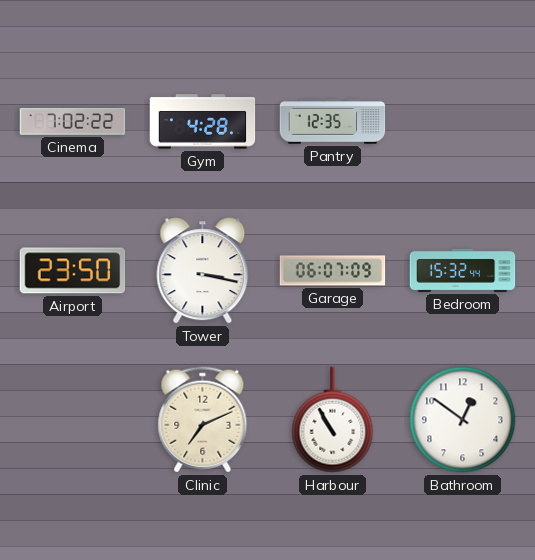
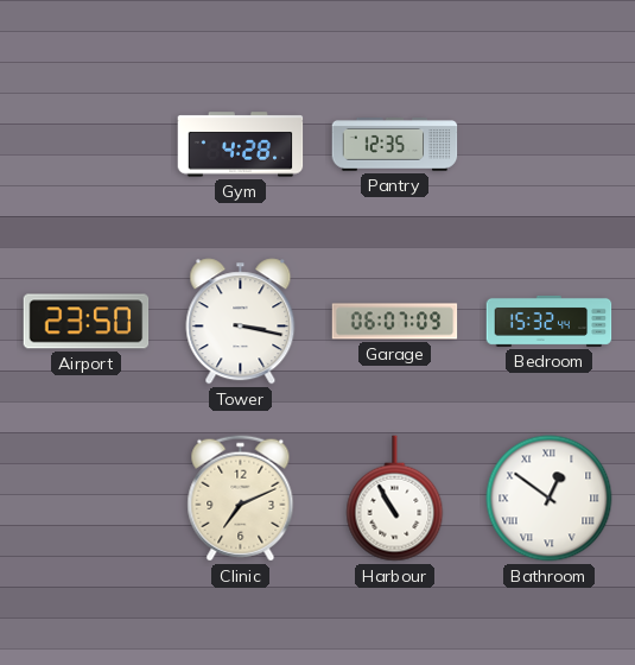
Cinema: 7:02 -> none (73, 122)
Bathroom numerals: Arabic -> Roman (550, 499)
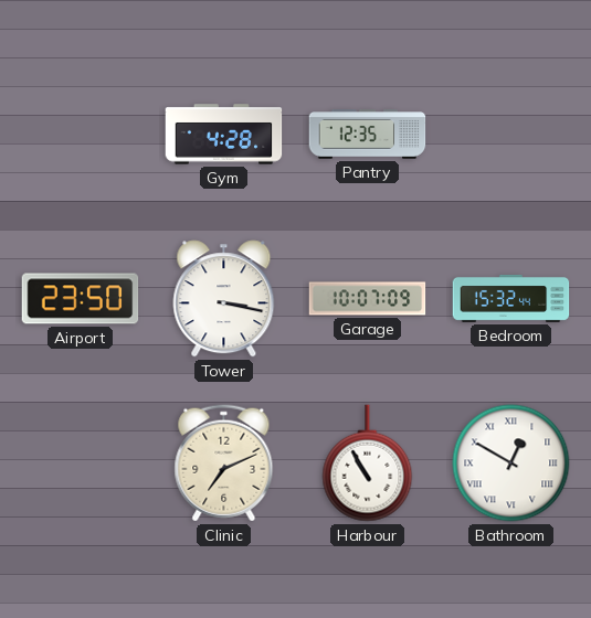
Garage: 06:07 -> 10:07 (368, 299)
Bathroom: 12:51 -> 12:50 (511, 464)
